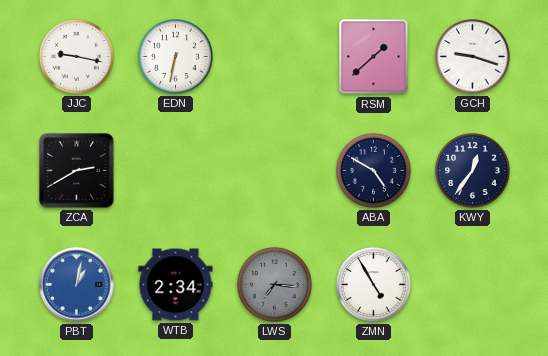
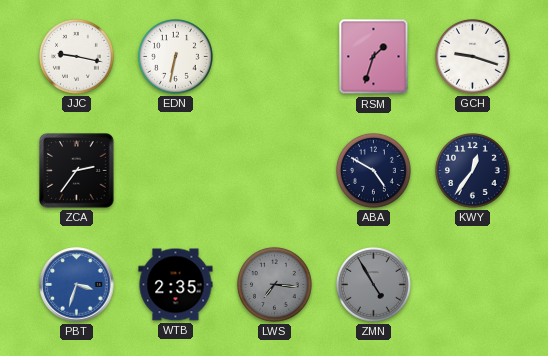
RSM: 1:38 -> 1:33 (374, 57)
ZCA: 2:40 -> 2:36 (77, 171)
PBT: 1:02 -> 3:33 (77, 285)
WTB: 2:34 -> 2:35 (176, 285)
ZMN dial: white -> grey (374, 285)
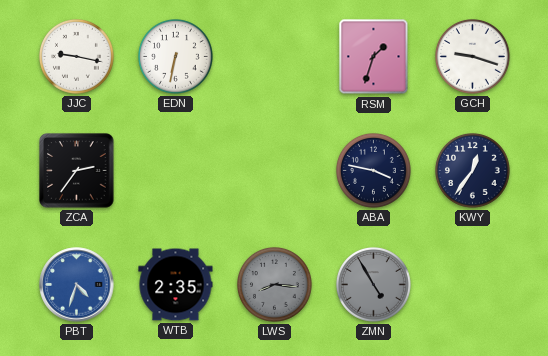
ABA: 4:50 -> 3:47 (374, 171)
PBT: 3:33 -> 4:33 (77, 285)
LWS: 7:16 -> 8:16 (275, 285)
